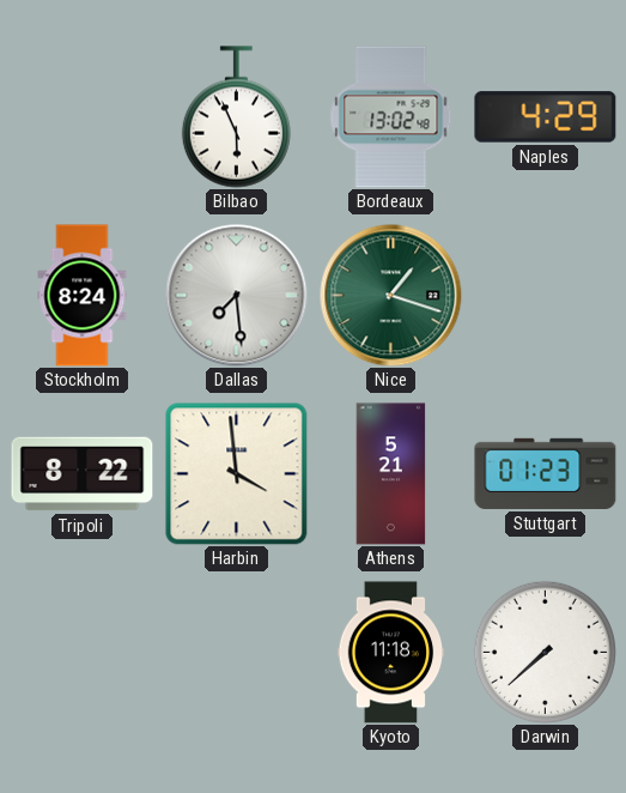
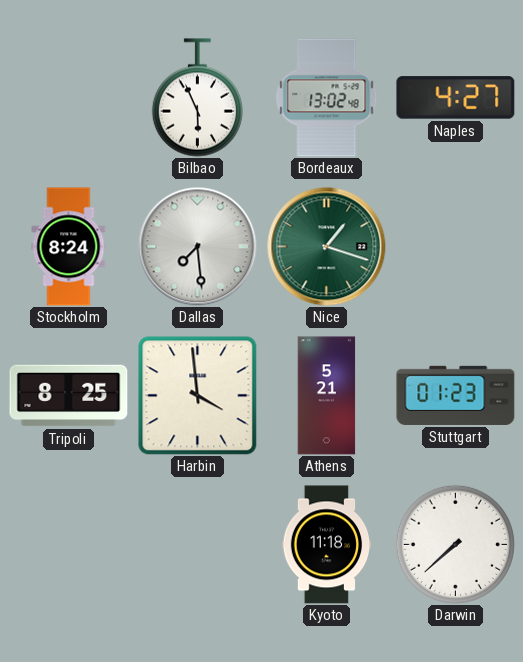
Naples: 4:29 -> 4:27 (456, 98)
Tripoli: 8:22 -> 8:25 (69, 396)
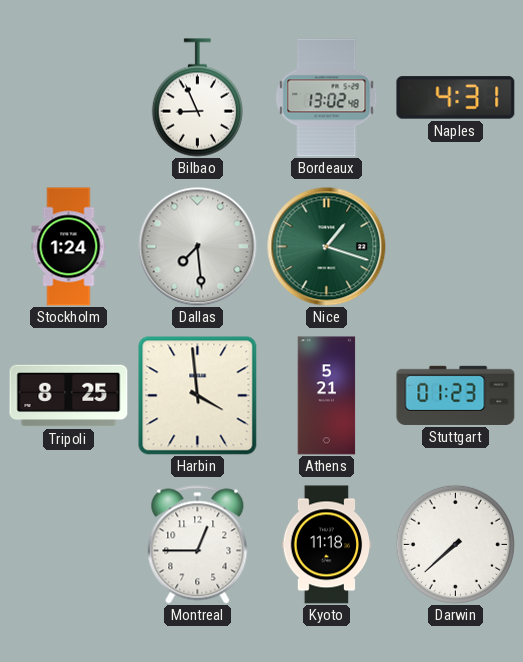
Bilbao: 5:56 -> 8:56 (197, 98)
Naples: 4:27 -> 4:31 (456, 98)
Stockholm: 8:24 -> 1:24 (69, 247)
Montreal: none -> 12:45 (198, 545)
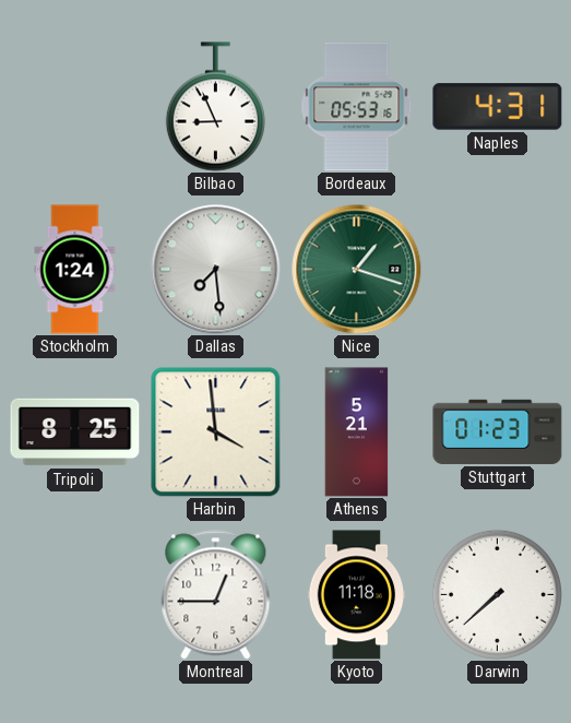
Bordeaux: 13:02 -> 05:53 (357, 107)
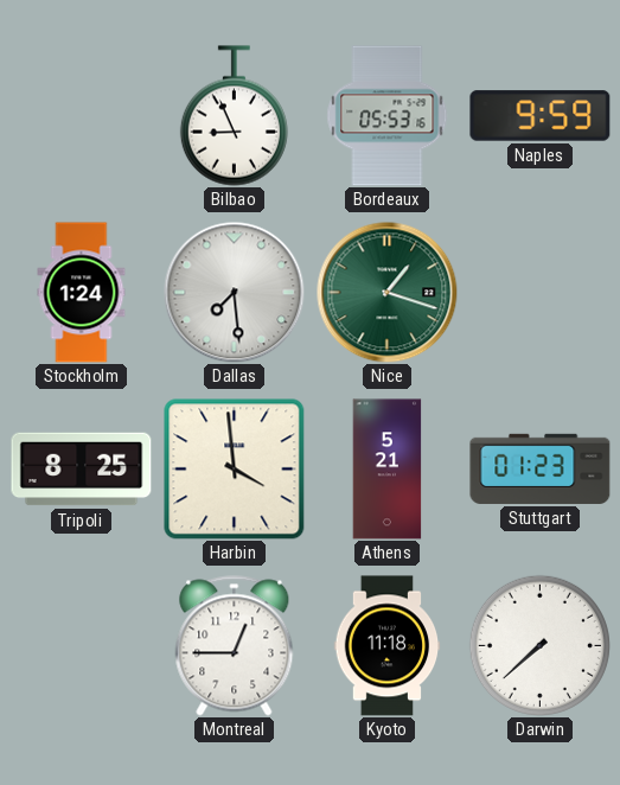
Naples: 4:31 -> 9:59 (541, 116)
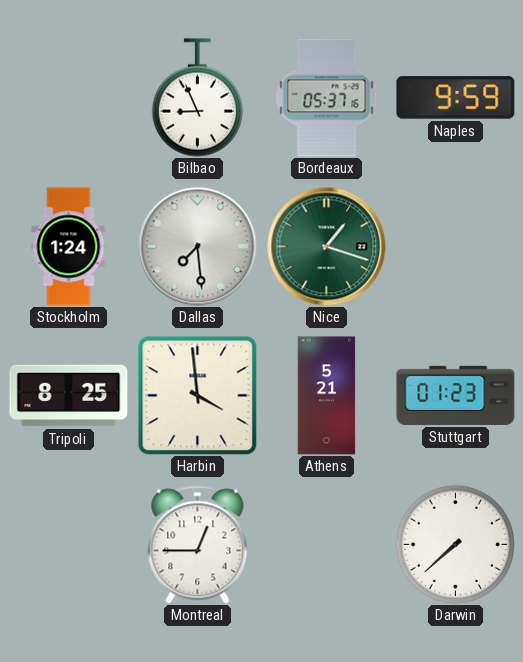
Bordeaux: 05:53 -> 05:37 (327, 98)
Kyoto: 11:18 -> none (388, 646)
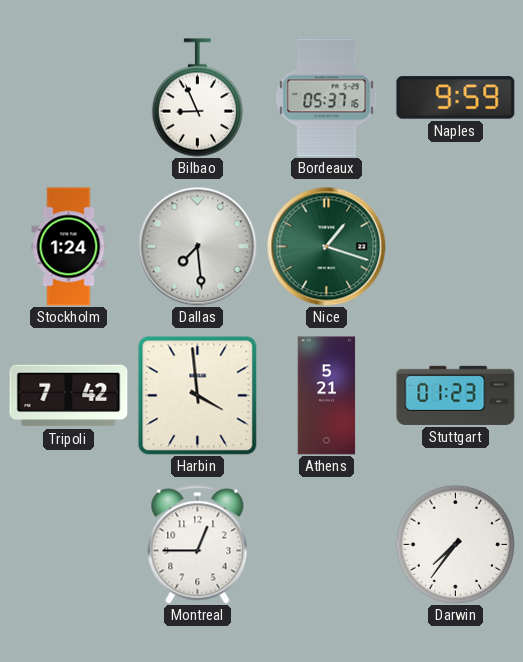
Tripoli: 8:25 -> 7:42 (69, 396)
Darwin: 7:38 -> 7:36 (455, 544)
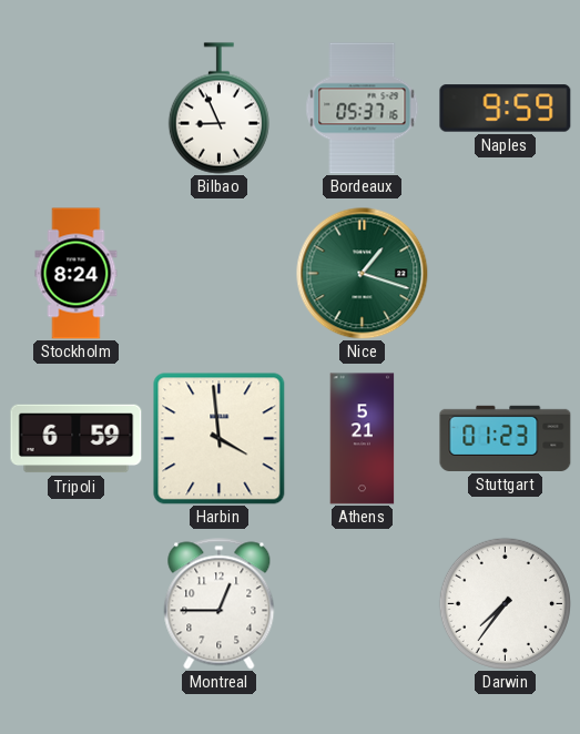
Stockholm: 1:24 -> 8:24 (77, 274)
Dallas: 7:29 -> none (198, 247)
Tripoli: 7:42 -> 6:59 (77, 439)
